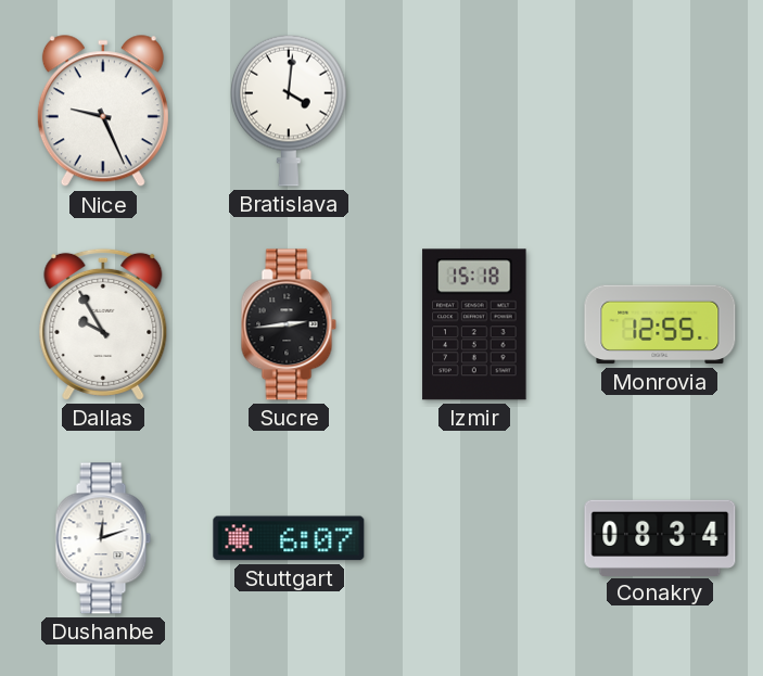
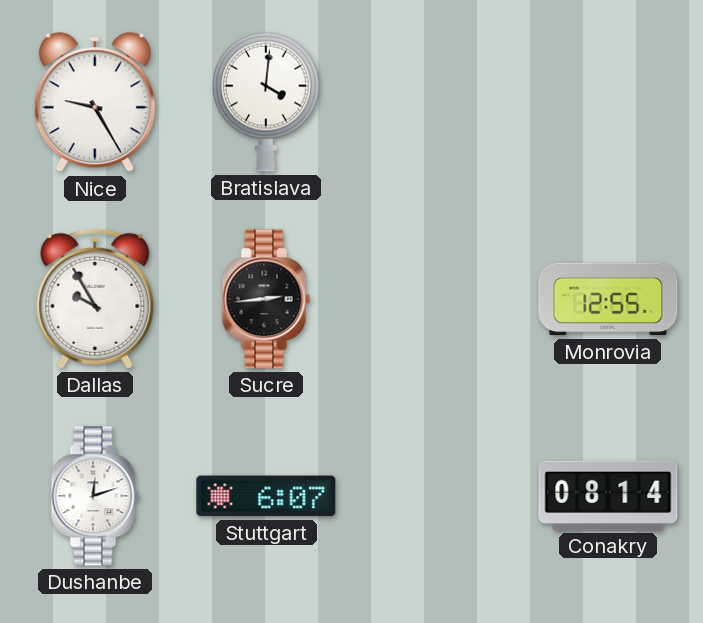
Nice: 9:26 -> 9:25 (95, 103)
Izmir: 15:18 -> none (474, 324)
Conakry: 08:34 -> 08:14 (608, 495)
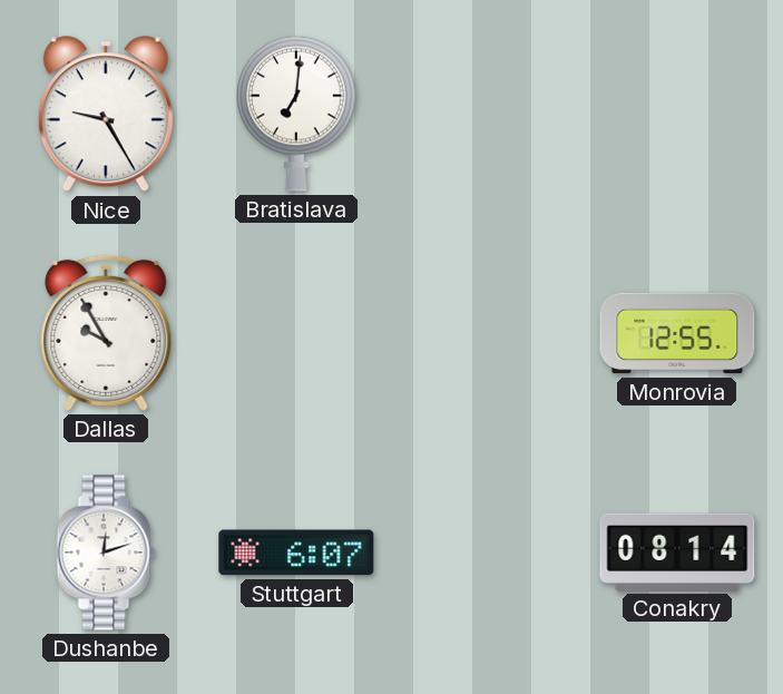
Bratislava: 4:01 -> 7:01 (297, 114)
Sucre: 2:44 -> none (266, 299)
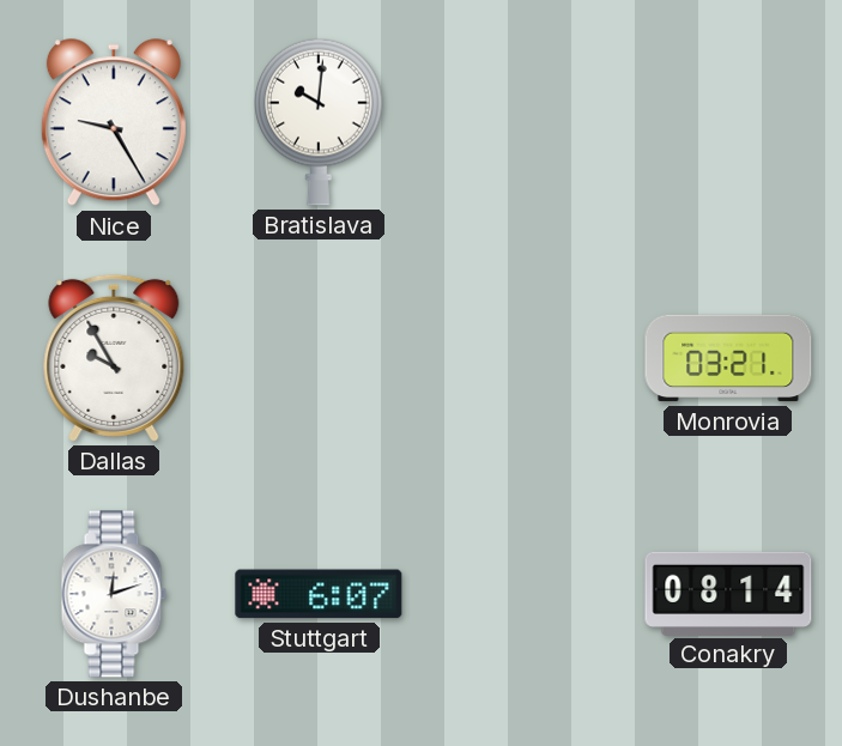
Bratislava: 7:01 -> 10:01 (320, 122)
Monrovia: 12:55 -> 03:21 (728, 358)
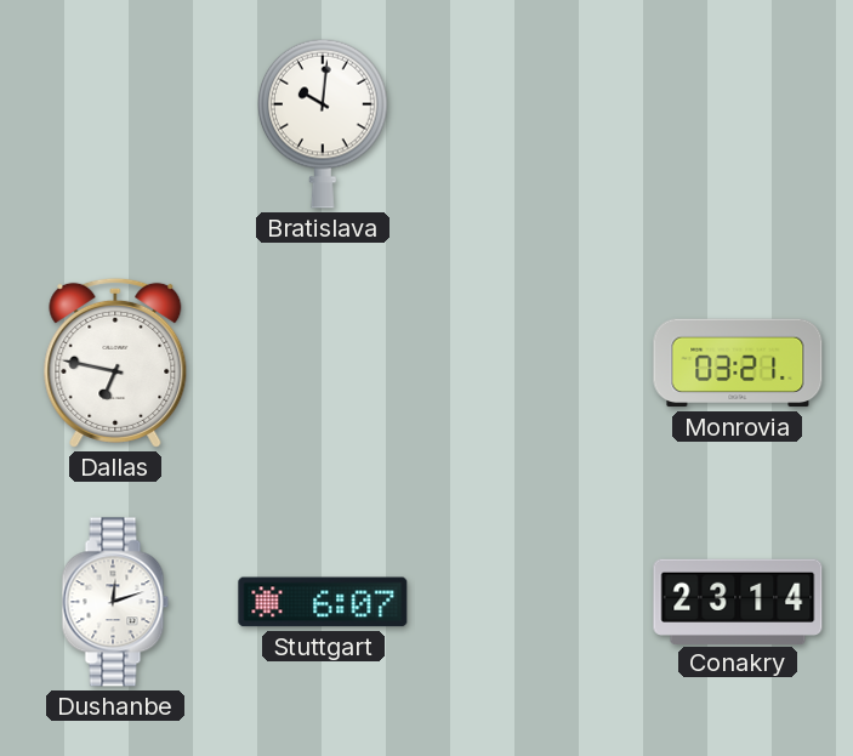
Nice: 9:25 -> none (114, 123)
Dallas: 9:55 -> 6:47 (115, 363)
Conakry: 08:14 -> 23:14 (738, 601)
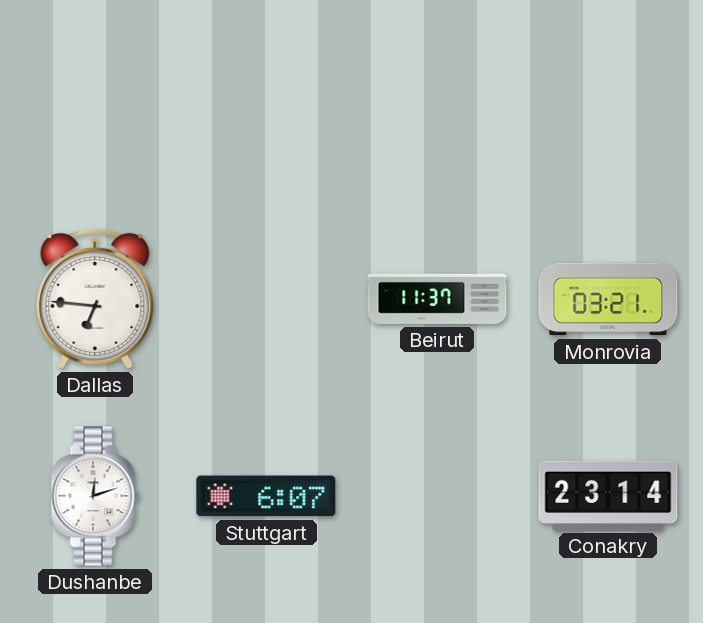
Bratislava: 10:01 -> none (324, 124)
Dallas: 6:47 -> 6:46 (95, 299)
Beirut: none -> 11:37 (437, 299)
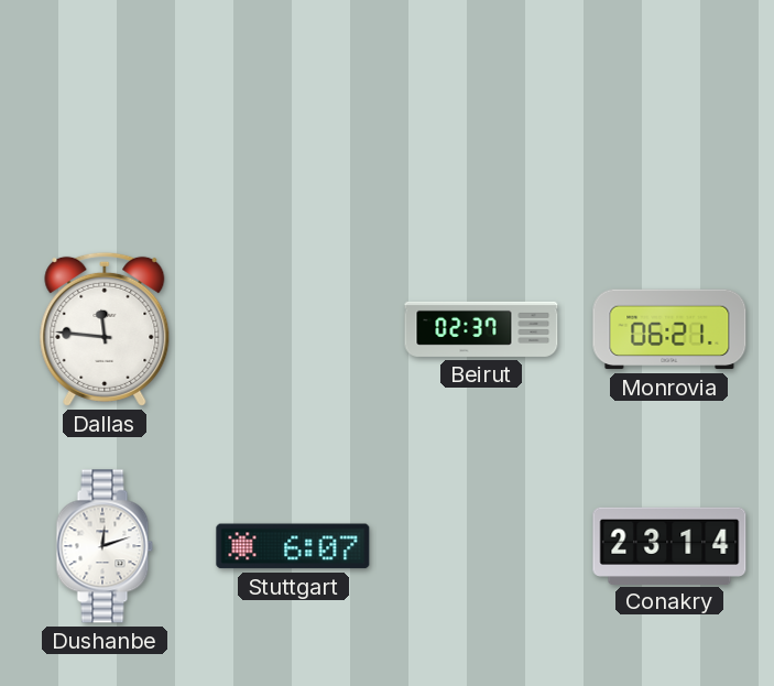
Dallas: 6:46 -> 11:46 (105, 329)
Beirut: 11:37 -> 02:37 (481, 329)
Monrovia: 03:21 -> 06:21 (669, 329)
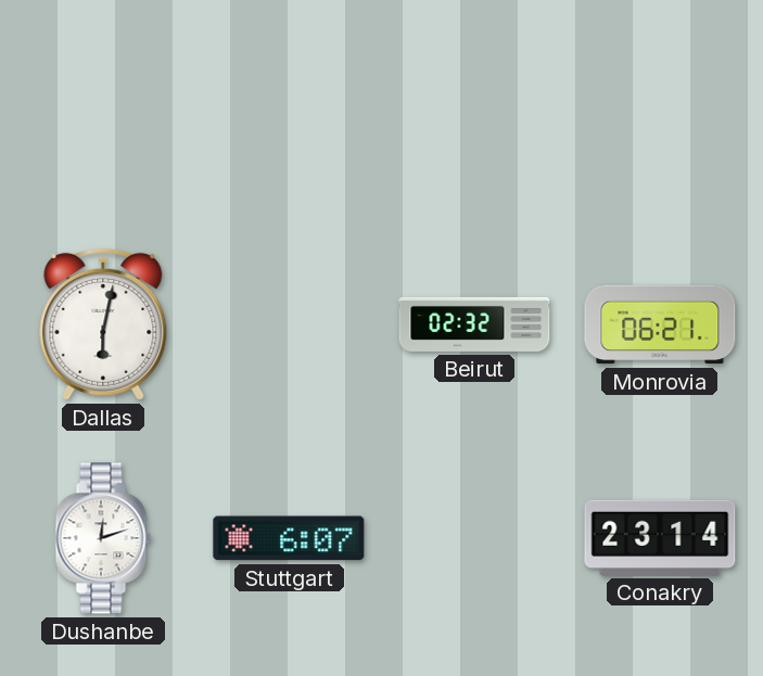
Dallas: 11:46 -> 6:02 (103, 324)
Beirut: 02:37 -> 02:32 (474, 324)
